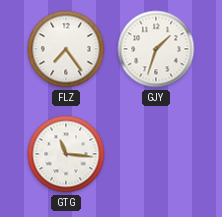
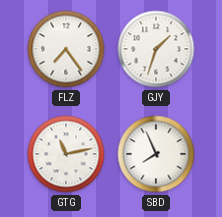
GTG: 11:16 -> 11:13 (66, 154)
SBD: none -> 7:56 (156, 154)
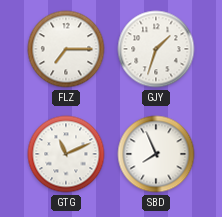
FLZ: 7:24 -> 7:15 (66, 49)
GTG: 11:13 -> 11:11 (66, 154)
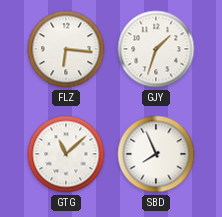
FLZ: 7:15 -> 6:16 (66, 49)
GTG: 11:11 -> 11:08 (66, 154)
